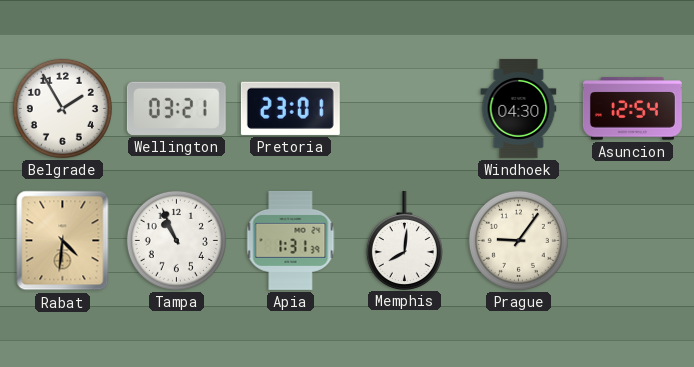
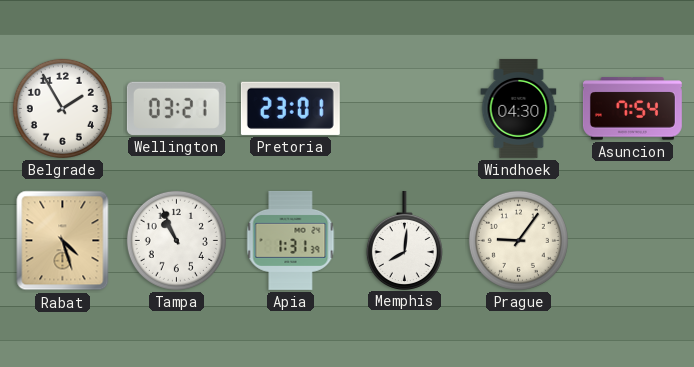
Asuncion: 12:54 -> 7:54 (632, 109)
Rabat: 4:31 -> 4:27 (63, 241)
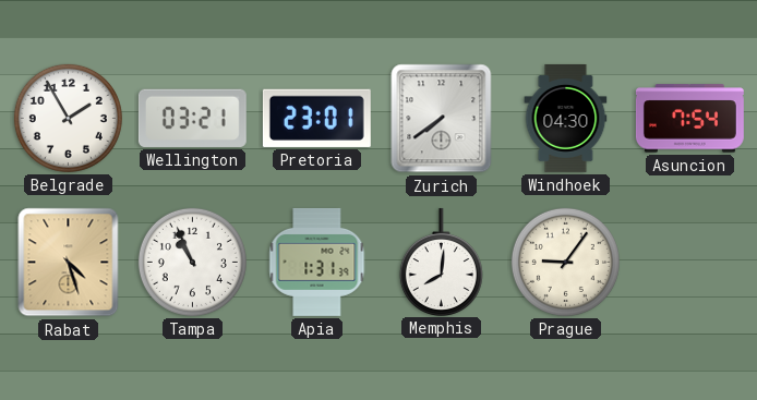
Zurich: none -> 7:39 (442, 119)
